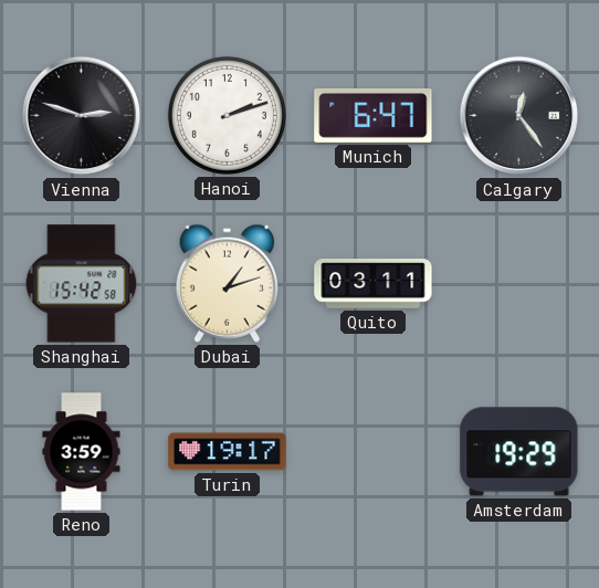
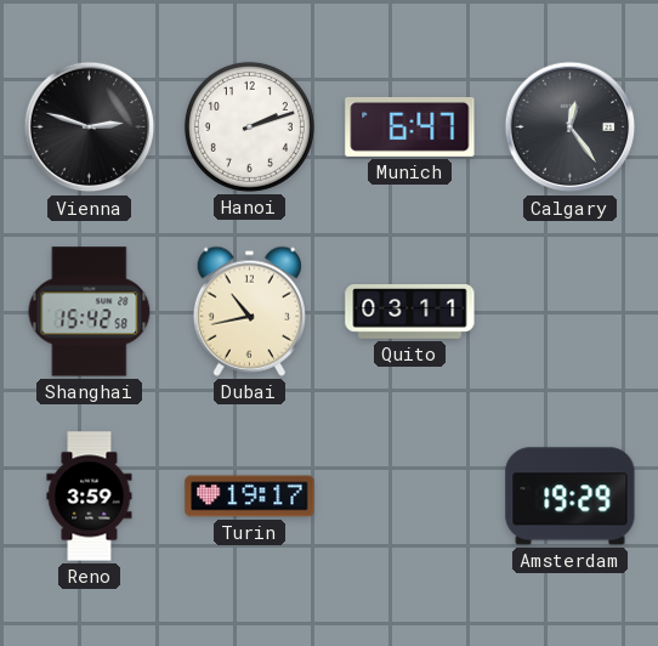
Dubai: 1:12 -> 10:43 (249, 311)
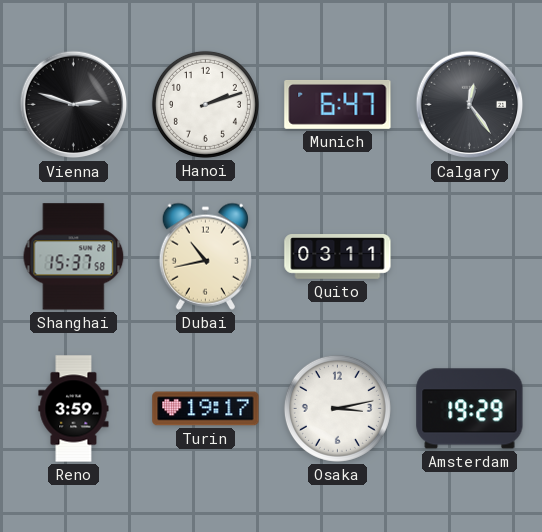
Shanghai: 15:42 -> 15:37 (74, 257)
Osaka: none -> 3:13 (337, 408)
